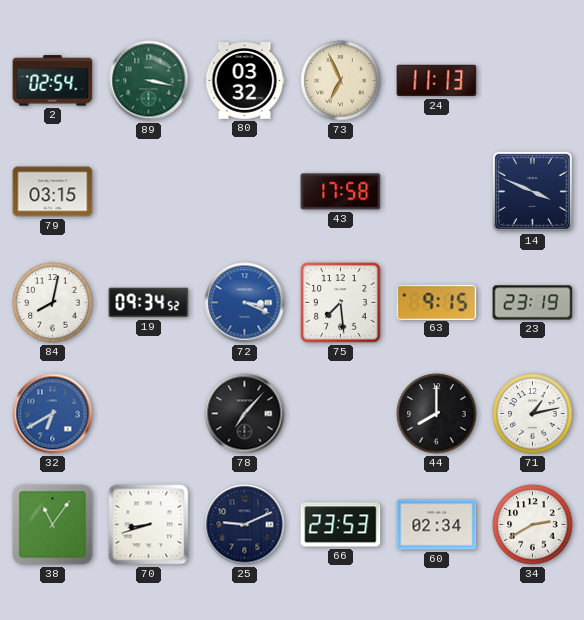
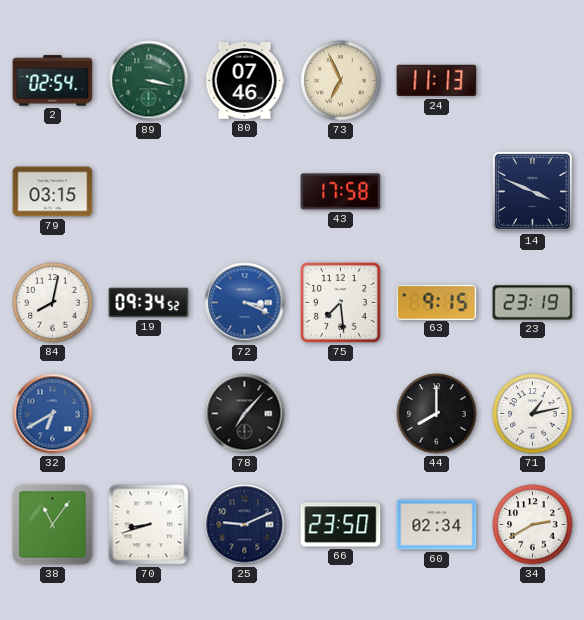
80: 03:32 -> 07:46 (245, 81)
66: 23:53 -> 23:50 (341, 525)
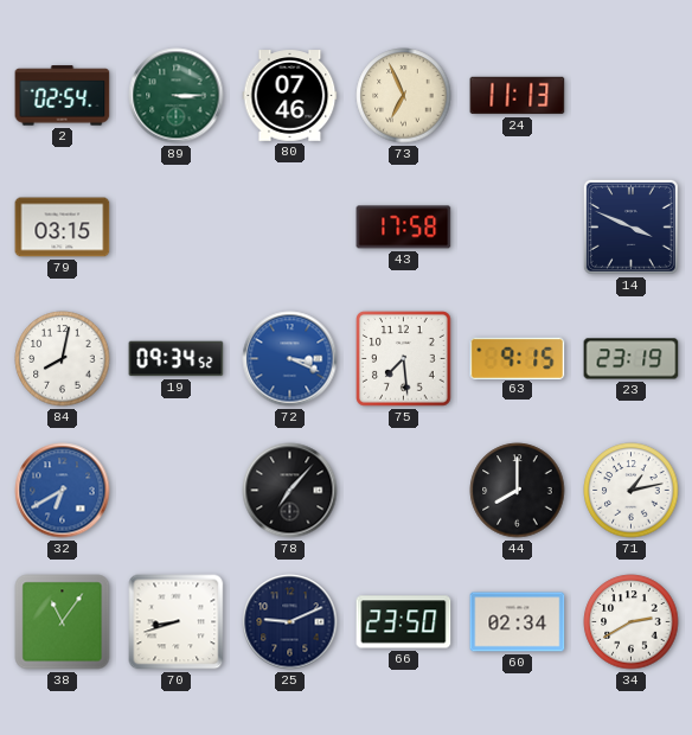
89: 3:17 -> 3:15 (177, 96)
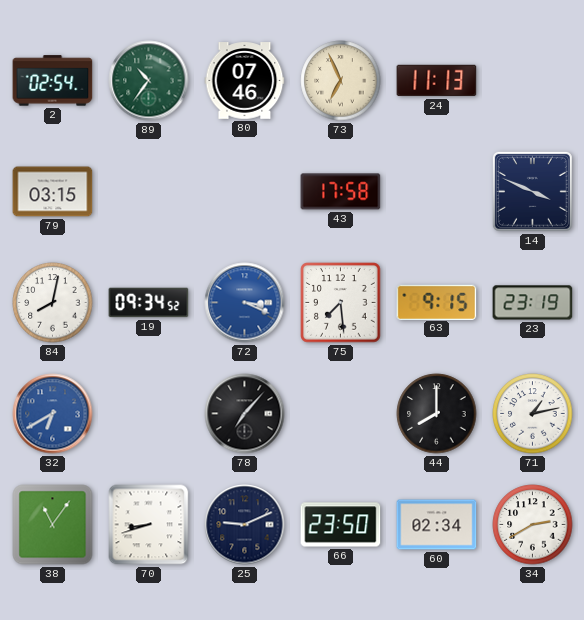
89: 3:15 -> 10:36 (149, 81)
